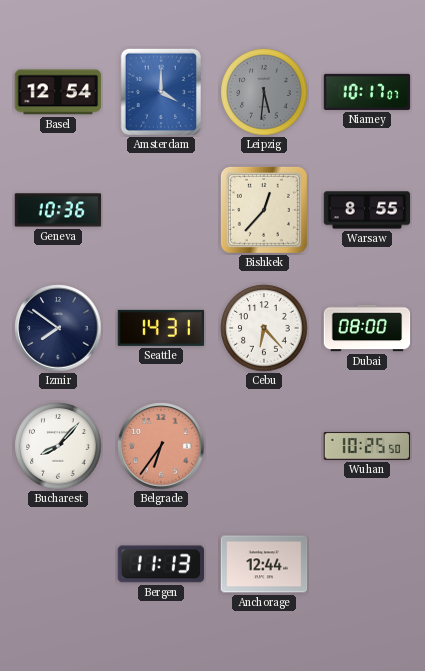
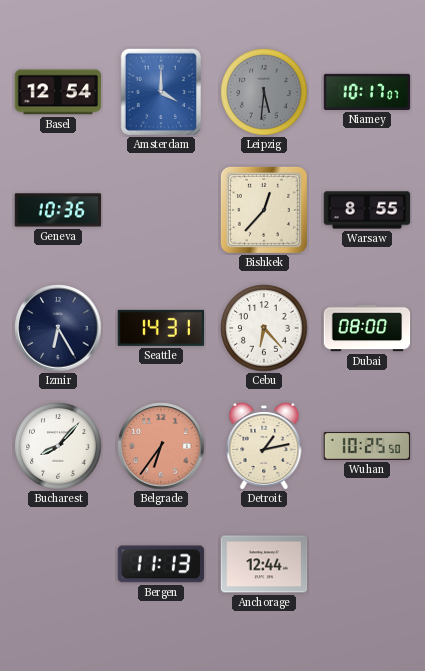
Izmir: 7:51 -> 6:25 (58, 328)
Detroit: none -> 1:13 (264, 446)
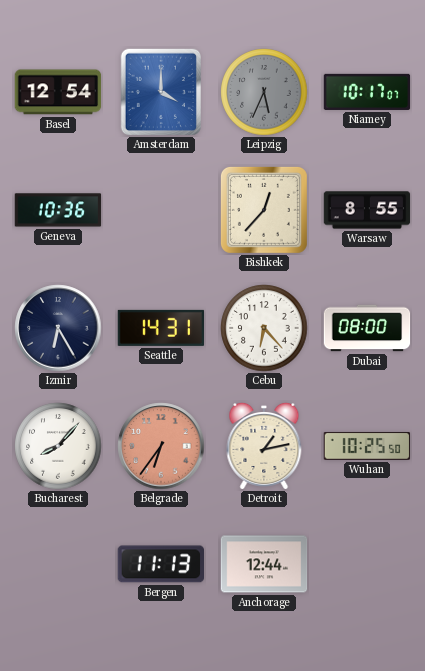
Leipzig: 5:31 -> 5:34 (264, 92)
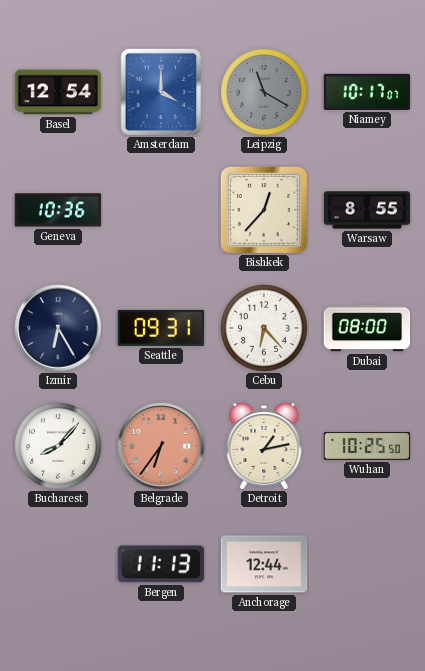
Leipzig: 5:34 -> 11:20 (264, 92)
Seattle: 14:31 -> 09:31 (161, 328)
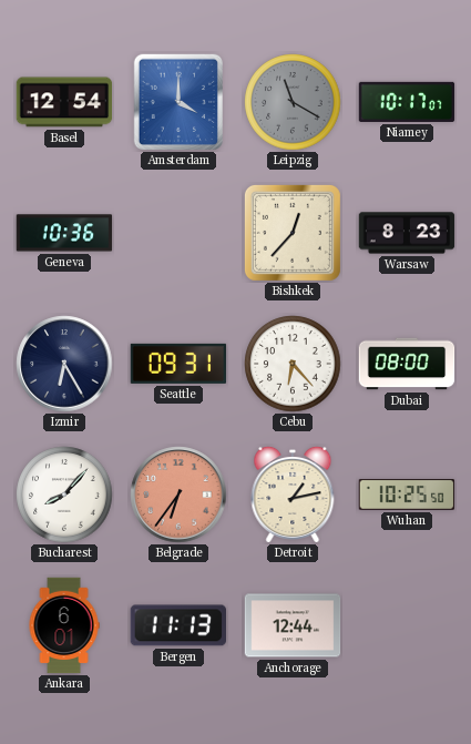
Warsaw: 8:55 -> 8:23 (407, 233)
Ankara: none -> 6:01 (64, 625)
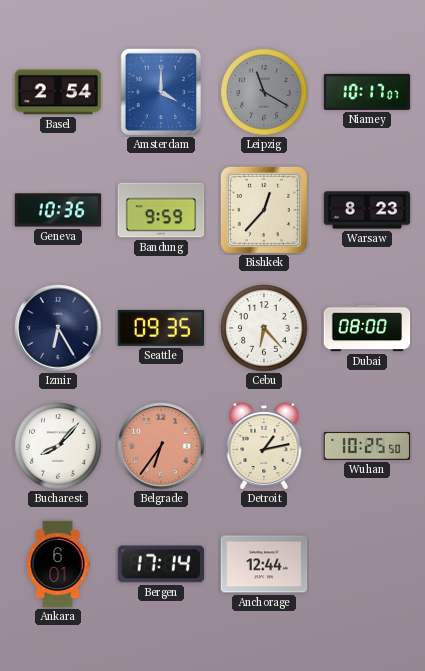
Basel: 12:54 -> 2:54 (58, 92)
Bandung: none -> 9:59 (161, 210)
Seattle: 09:31 -> 09:35 (161, 328)
Bergen: 11:13 -> 17:14 (160, 564)
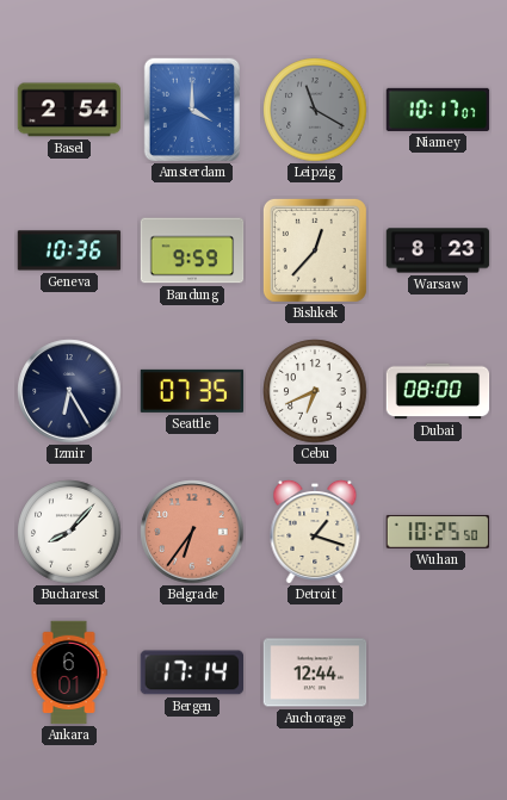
Seattle: 09:35 -> 07:35 (192, 391)
Cebu: 6:23 -> 6:41 (315, 391)
Detroit: 1:13 -> 1:18 (315, 532)
